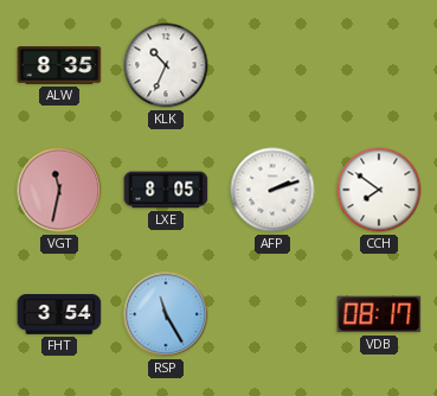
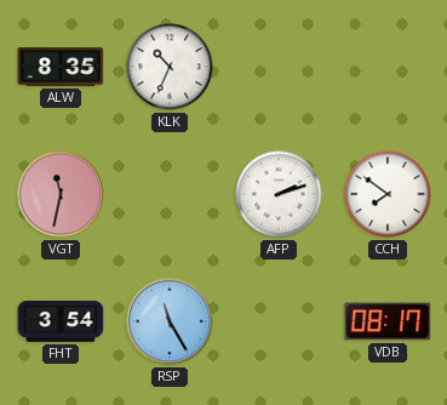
LXE: 8:05 -> none (166, 190)
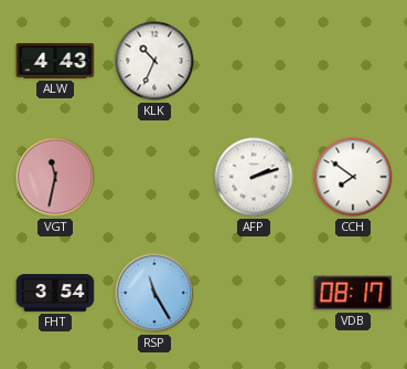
ALW: 8:35 -> 4:43 (55, 61)
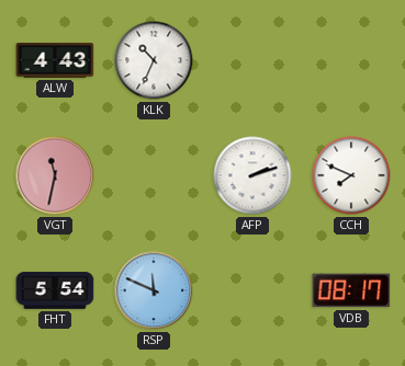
CCH: 7:51 -> 7:49 (351, 175)
FHT: 3:54 -> 5:54 (55, 290)
RSP: 11:25 -> 11:49 (154, 290)
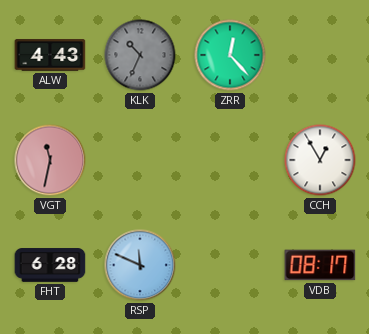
KLK dial: white -> grey (140, 55)
ZRR: none -> 12:23 (230, 55)
AFP: 2:12 -> none (252, 175)
CCH: 7:49 -> 12:55 (320, 160)
FHT: 5:54 -> 6:28 (50, 265)
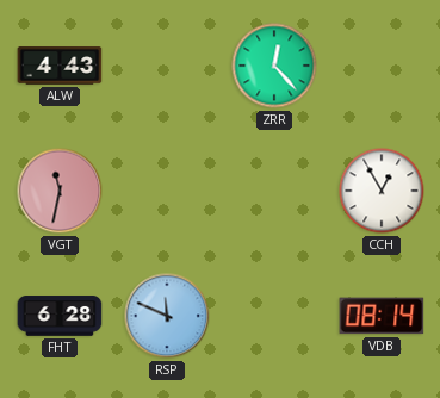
KLK: 10:34 -> none (140, 55)
VDB: 08:17 -> 08:14 (382, 316)
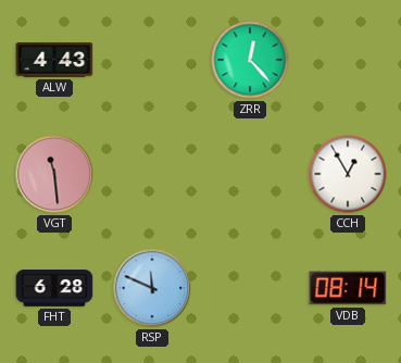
VGT: 11:32 -> 11:29 (54, 174)
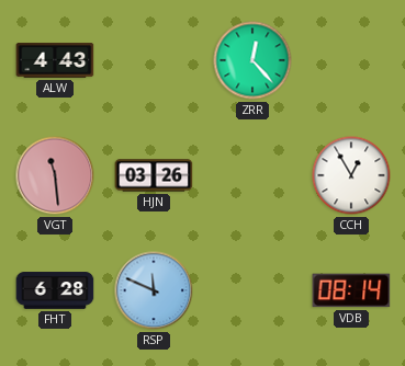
HJN: none -> 03:26 (154, 175)
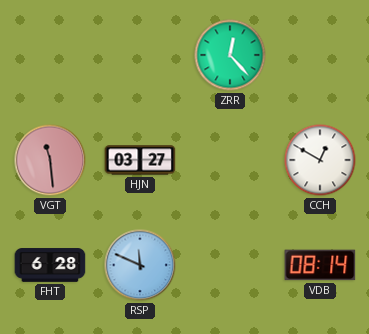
ALW: 4:43 -> none (55, 60)
HJN: 03:26 -> 03:27 (140, 160)
CCH: 12:55 -> 12:50 (320, 160)
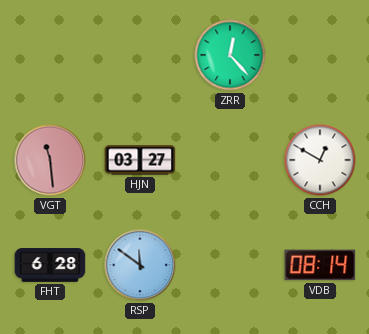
RSP: 11:49 -> 11:51 (140, 265)
